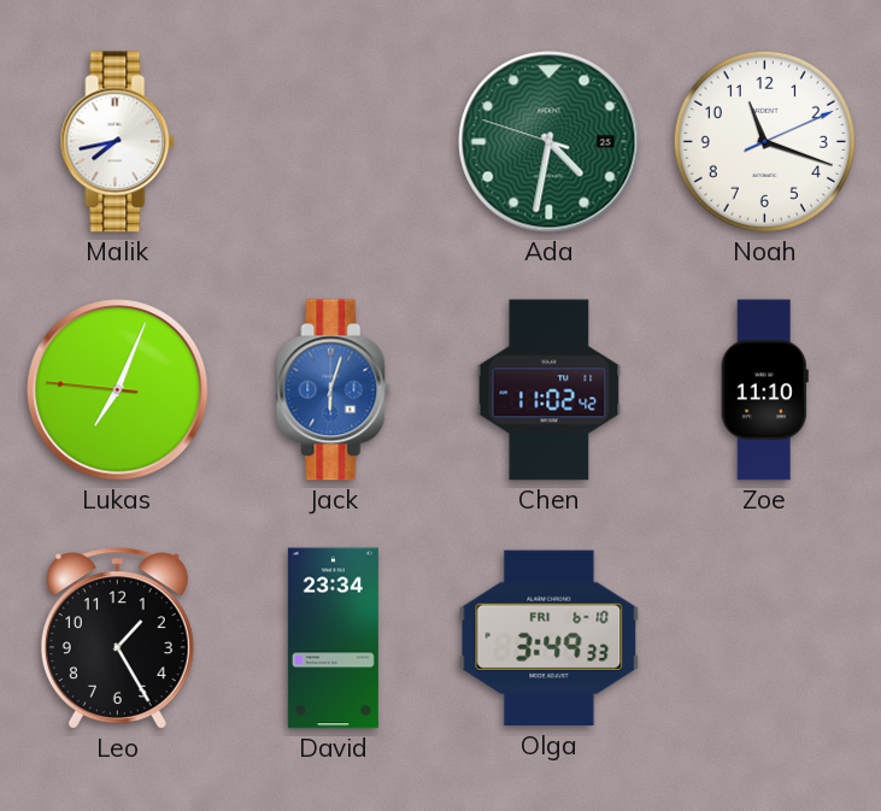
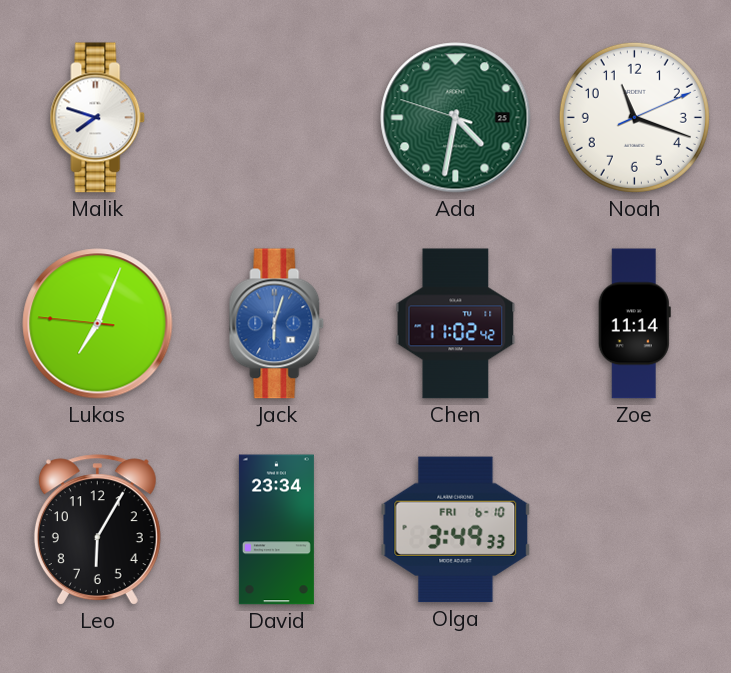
Malik: 7:43 -> 7:48 (98, 118)
Zoe: 11:10 -> 11:14 (634, 324)
Leo: 1:25 -> 6:05 (97, 530)
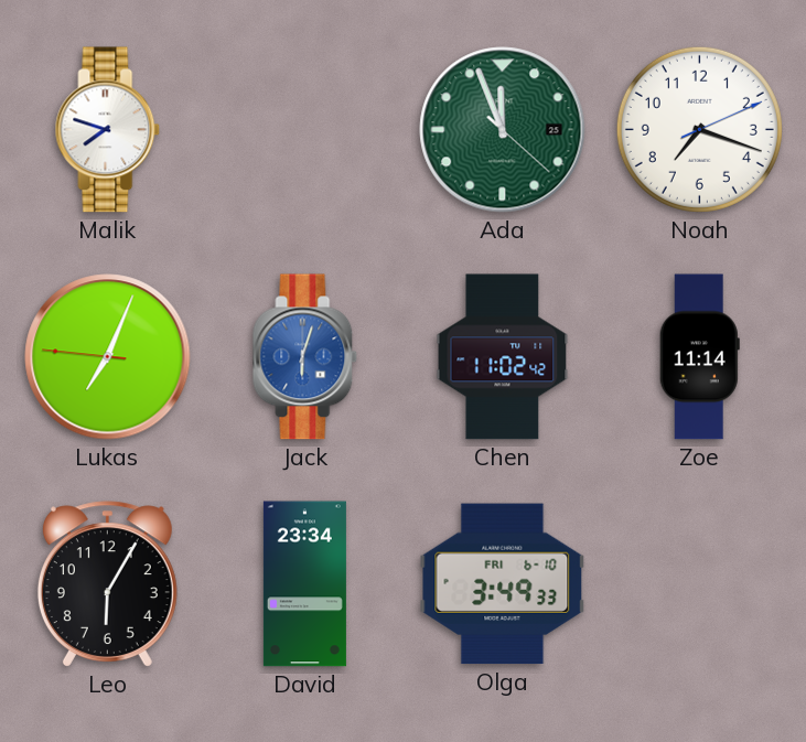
Ada: 4:31 -> 11:56 (503, 130)
Noah: 11:18 -> 7:18 (699, 129)
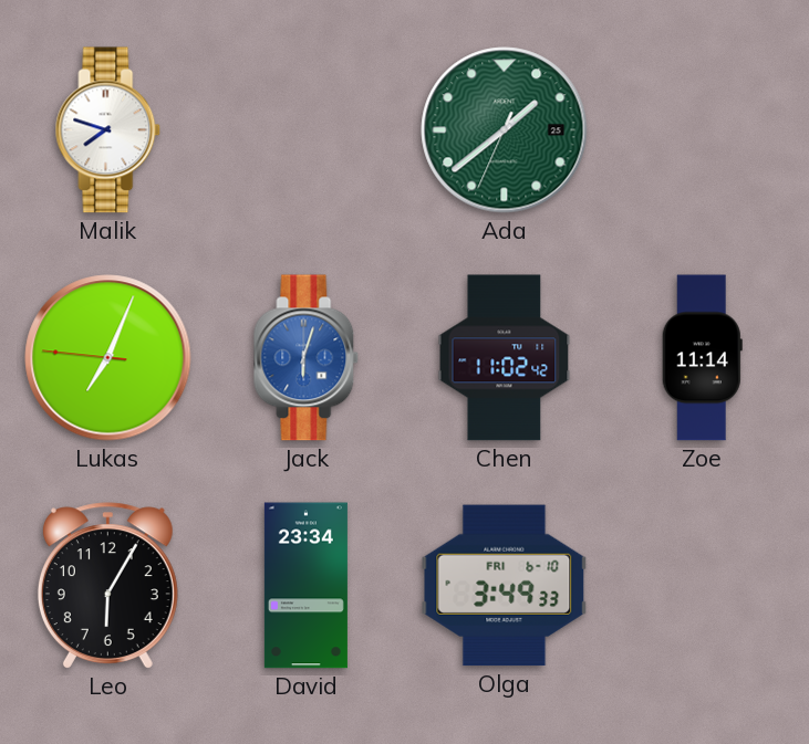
Ada: 11:56 -> 1:38 (505, 130)
Noah: 7:18 -> none (699, 129)
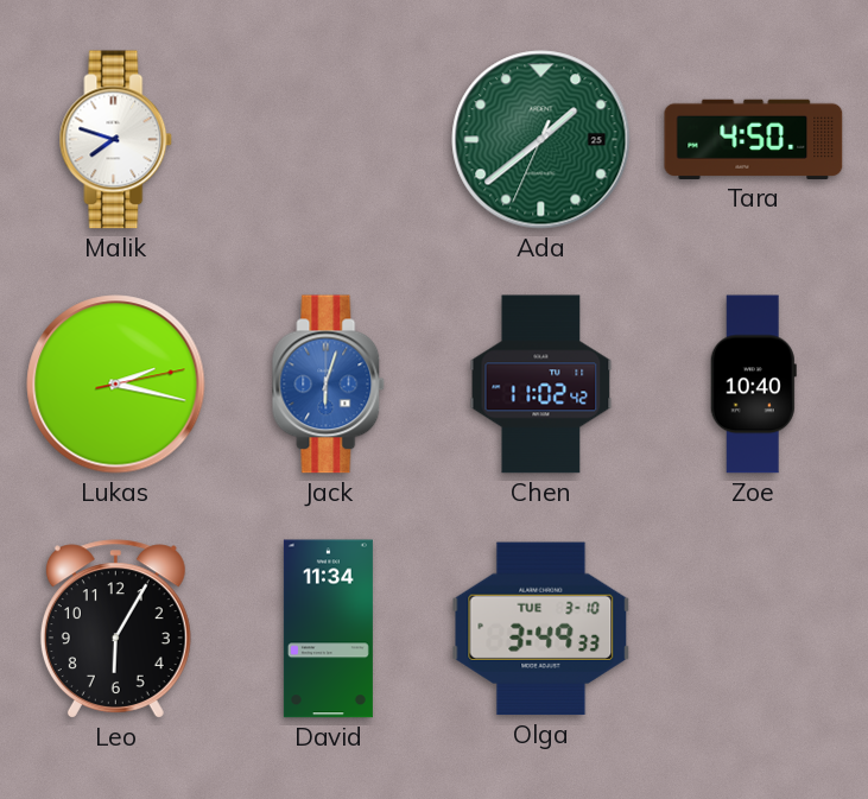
Tara: none -> 4:50 (754, 139)
Lukas: 7:03 -> 2:17 (116, 385)
Zoe: 11:14 -> 10:40 (753, 385)
David: 23:34 -> 11:34 (328, 629)
Olga date: FRI 6-10 -> TUE 3-10 (541, 629)
